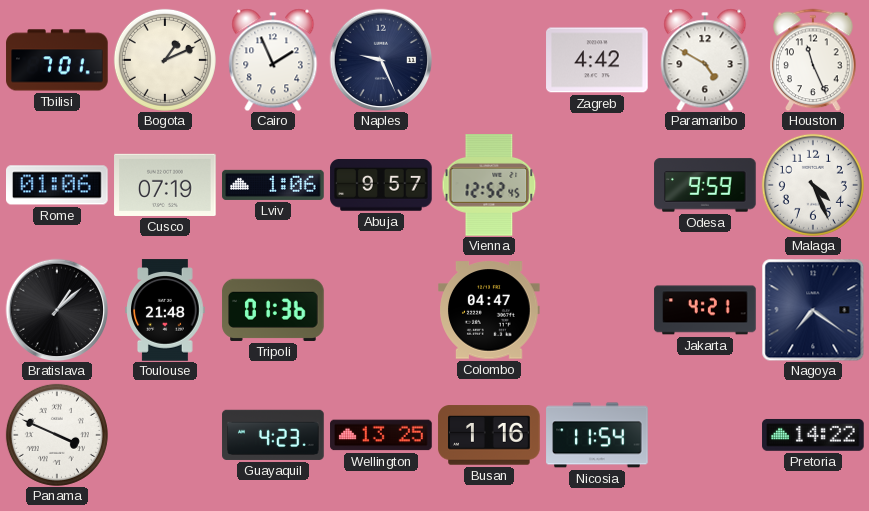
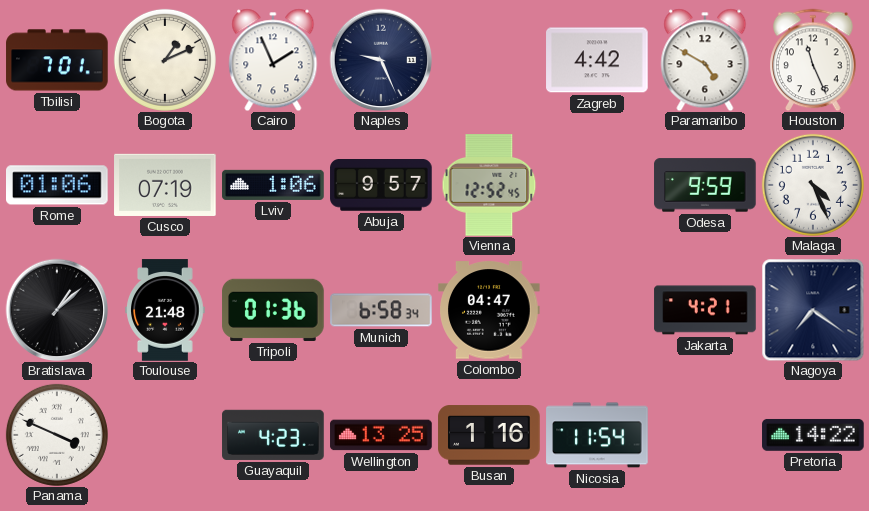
Munich: none -> 6:58 (381, 310)
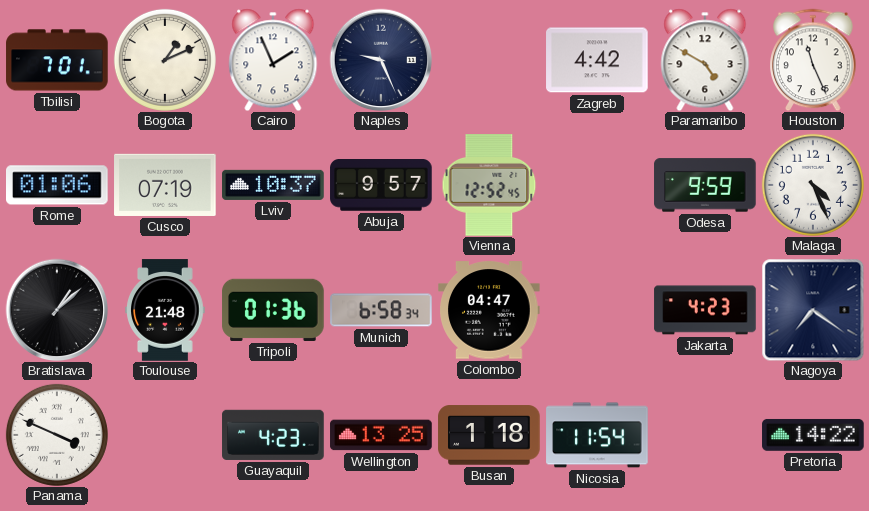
Lviv: 1:06 -> 10:37 (273, 185)
Jakarta: 4:21 -> 4:23 (705, 310)
Busan: 1:16 -> 1:18 (489, 435)
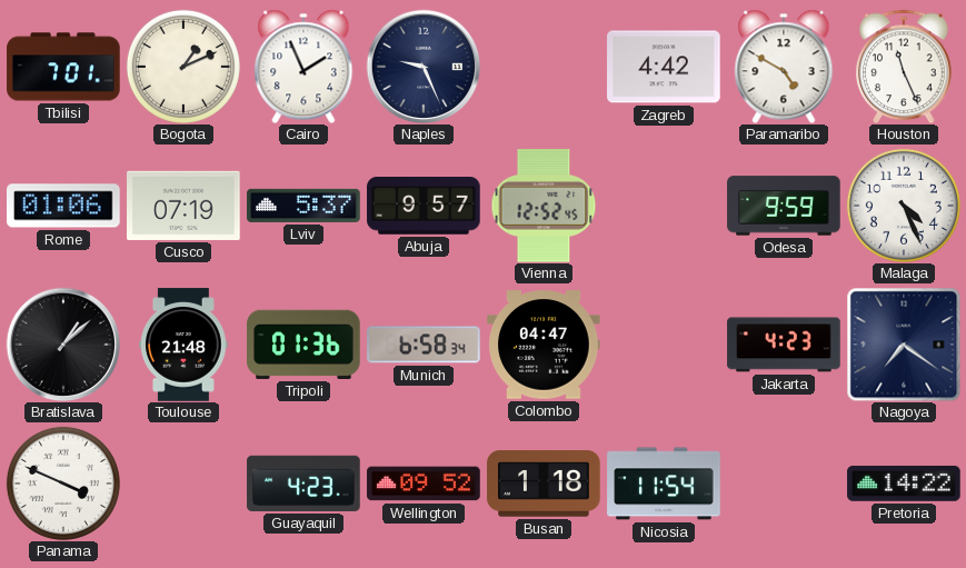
Lviv: 10:37 -> 5:37 (303, 206)
Wellington: 13:25 -> 09:52 (424, 484)
